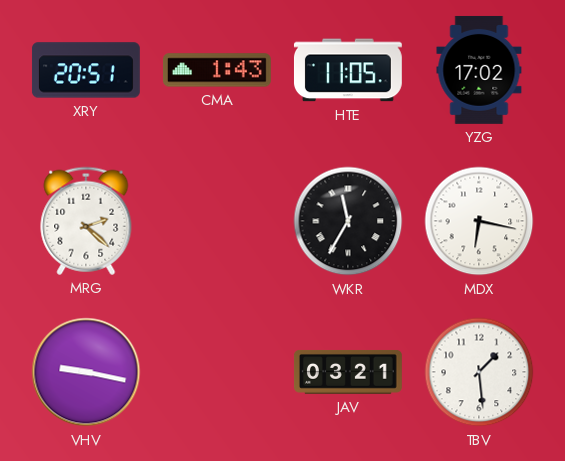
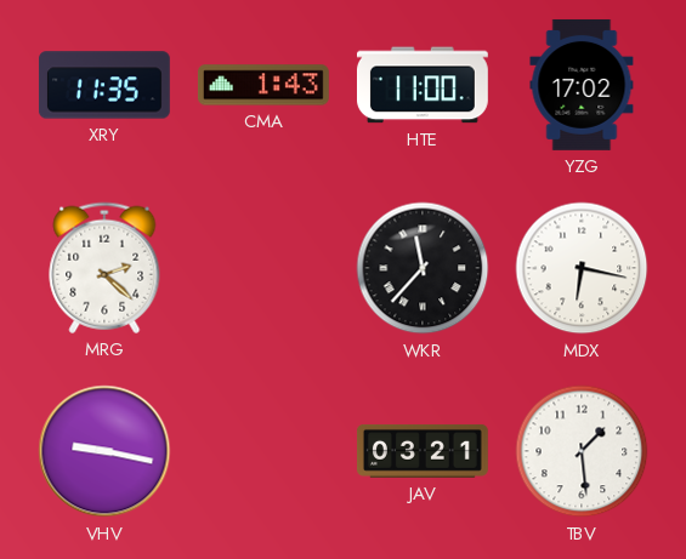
XRY: 20:51 -> 11:35 (104, 85)
HTE: 11:05 -> 11:00 (423, 85)
WKR: 11:35 -> 11:37 (423, 268)
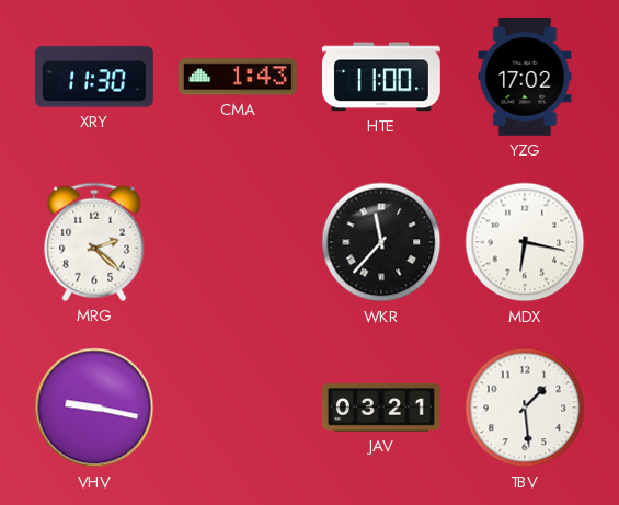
XRY: 11:35 -> 11:30 (94, 77)
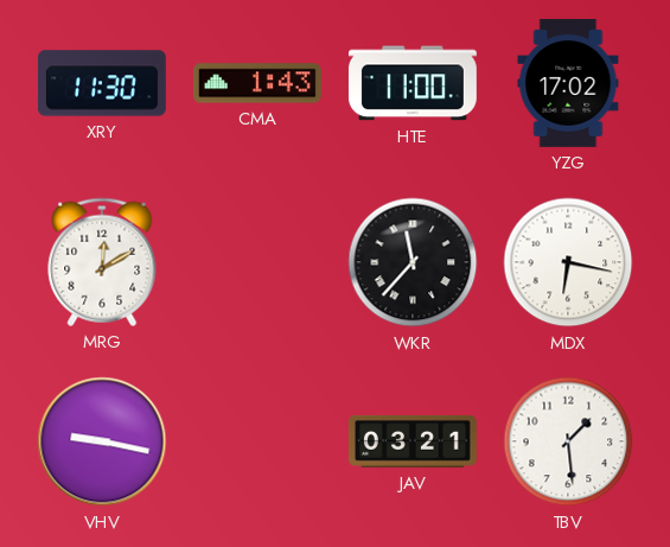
MRG: 2:22 -> 12:10 (102, 262)
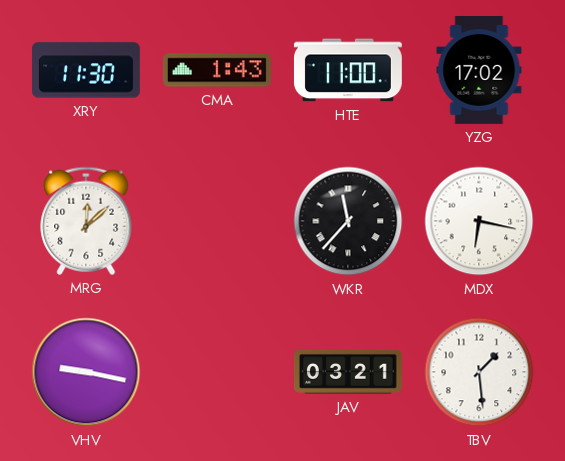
MRG: 12:10 -> 12:08 (86, 221)
